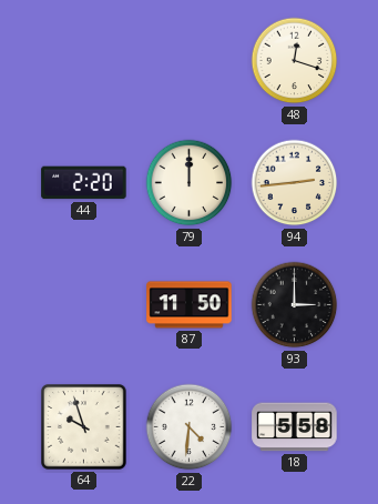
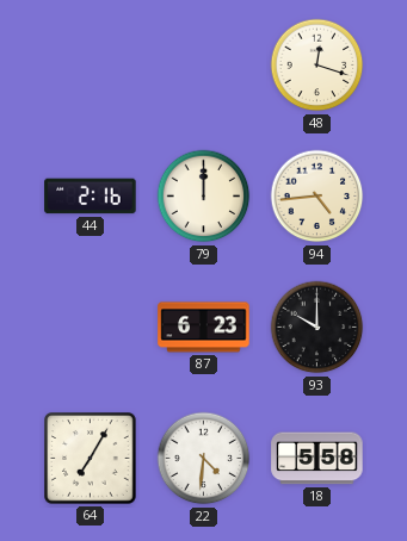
44: 2:20 -> 2:16 (91, 197)
94: 2:44 -> 4:44 (317, 197)
87: 11:50 -> 6:23 (204, 328)
93: 3:00 -> 10:00 (317, 328)
64: 9:57 -> 7:05 (91, 459)
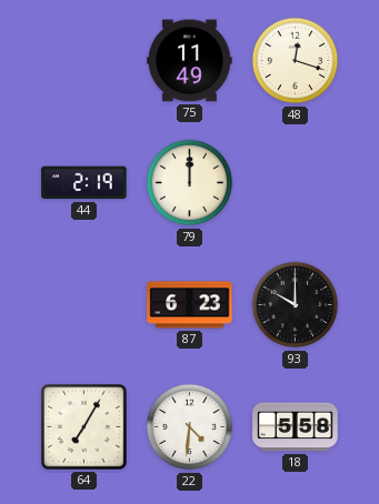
75: none -> 11:49 (190, 61)
44: 2:16 -> 2:19 (84, 183)
94: 4:44 -> none (317, 197)
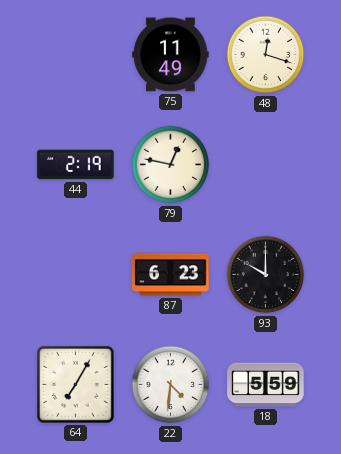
79: 12:00 -> 12:47 (171, 165)
18: 5:58 -> 5:59 (266, 385)
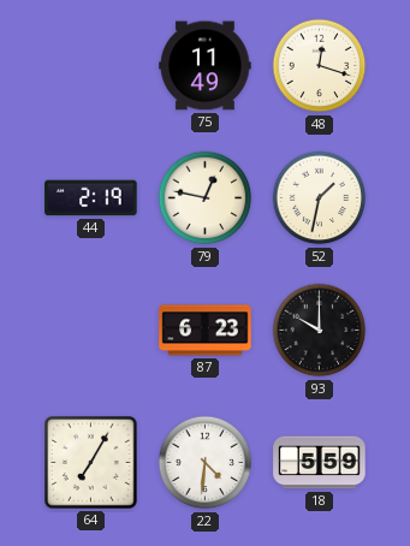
52: none -> 1:32 (320, 198)
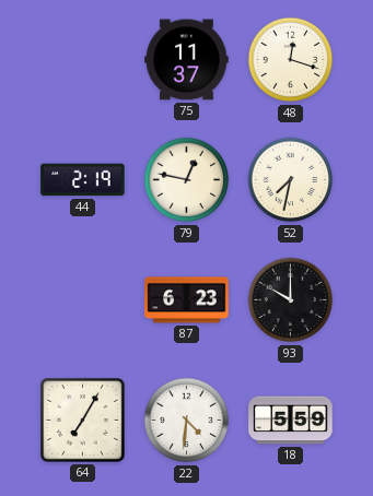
75: 11:49 -> 11:37 (187, 60)
52: 1:32 -> 7:32 (291, 180)
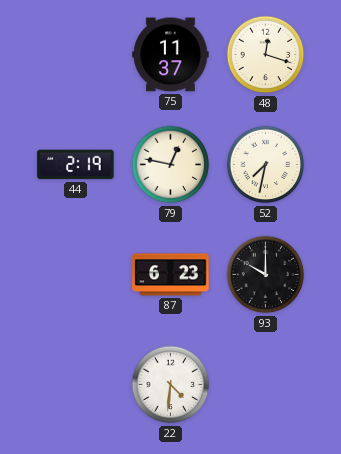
64: 7:05 -> none (83, 421)
18: 5:59 -> none (291, 421)
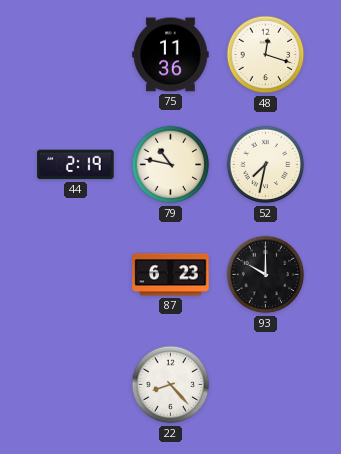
75: 11:37 -> 11:36 (171, 55)
79: 12:47 -> 10:47 (171, 165)
22: 4:31 -> 8:23 (171, 385)
